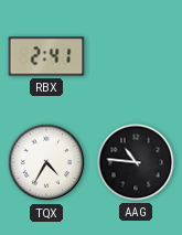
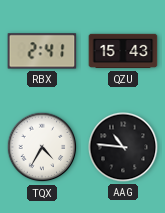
QZU: none -> 15:43 (123, 51)
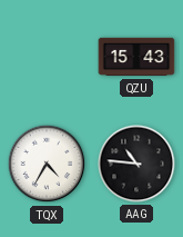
RBX: 2:41 -> none (42, 51)
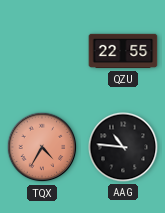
QZU: 15:43 -> 22:55 (123, 51)
TQX dial: white -> salmon (42, 147)
